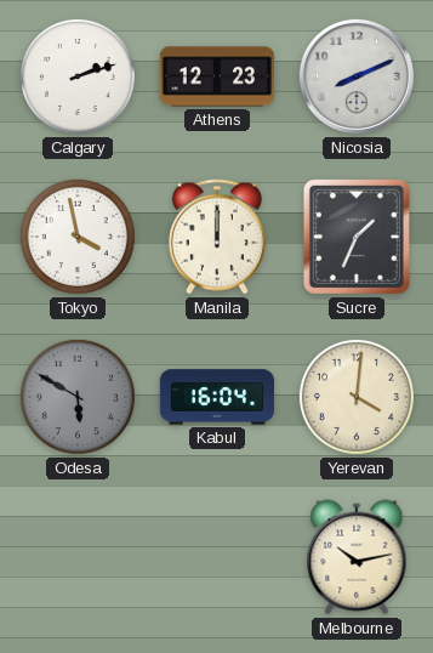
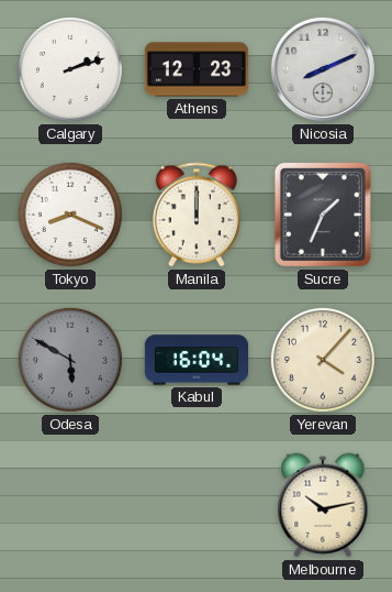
Tokyo: 3:58 -> 8:19 (70, 215)
Yerevan: 4:01 -> 4:07 (323, 360)
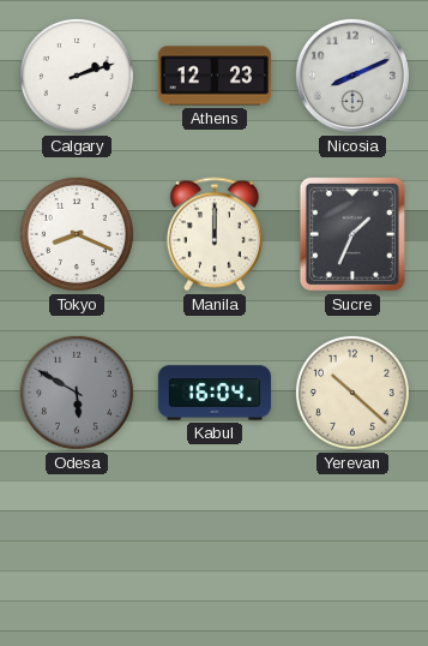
Yerevan: 4:07 -> 10:22 (352, 393)
Melbourne: 10:13 -> none (323, 505)
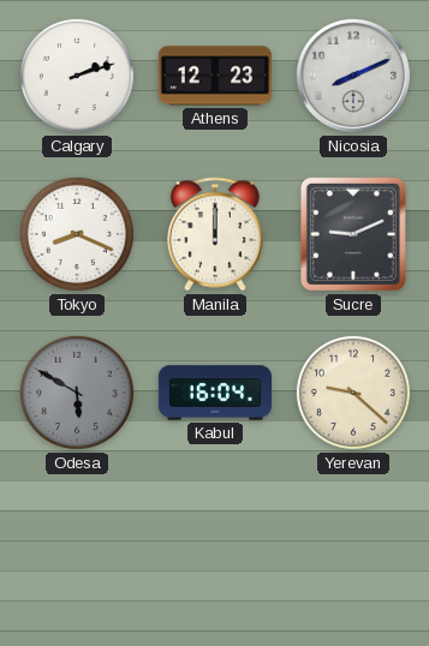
Sucre: 1:34 -> 9:11 (353, 234)
Yerevan: 10:22 -> 9:22 (353, 393)
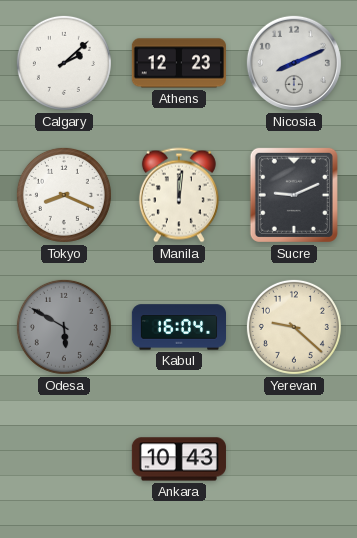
Calgary: 2:12 -> 2:08 (64, 63)
Manila: 12:00 -> 12:01 (179, 195)
Ankara: none -> 10:43 (179, 459)
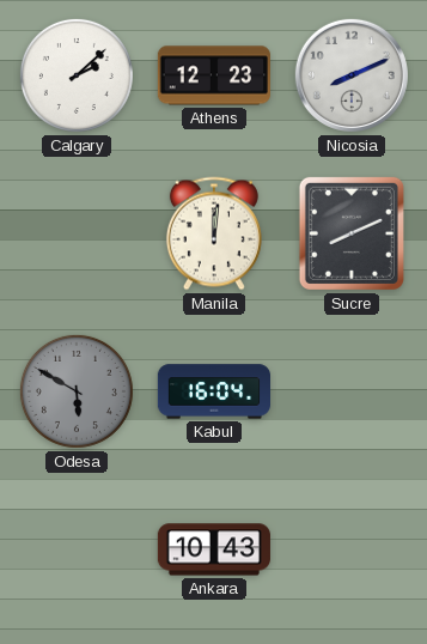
Tokyo: 8:19 -> none (64, 195)
Sucre: 9:11 -> 8:11 (352, 233)
Yerevan: 9:22 -> none (294, 327)
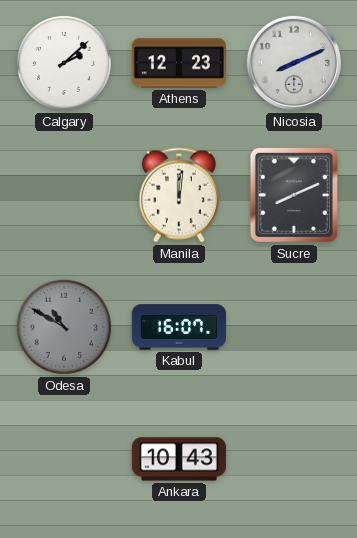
Odesa: 5:50 -> 10:50 (64, 327)
Kabul: 16:04 -> 16:07 (178, 327)
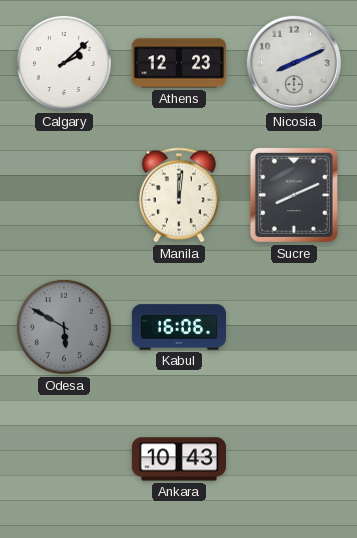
Odesa: 10:50 -> 5:50 (64, 327)
Kabul: 16:07 -> 16:06 (178, 327)
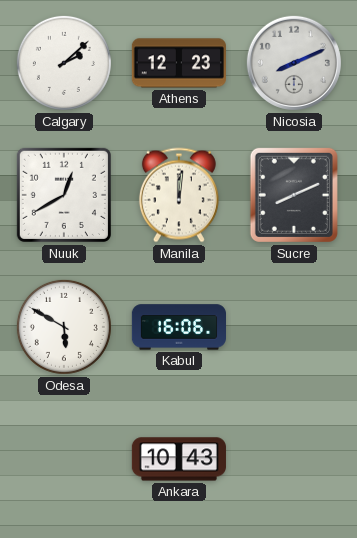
Nuuk: none -> 12:40 (64, 195)
Odesa dial: grey -> white (64, 327)
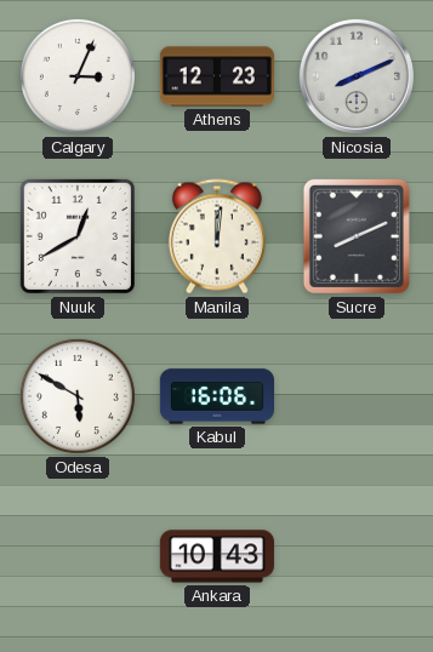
Calgary: 2:08 -> 3:04 (78, 76)
